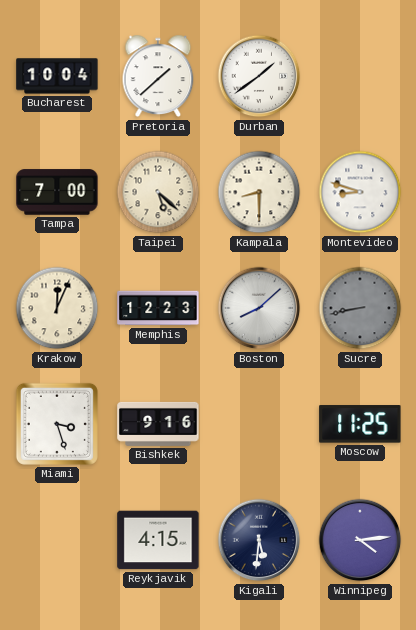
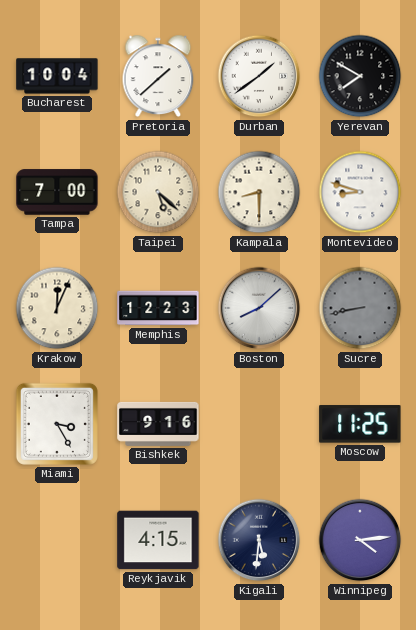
Yerevan: none -> 7:50 (360, 76)
Miami: 3:27 -> 3:25 (57, 424)
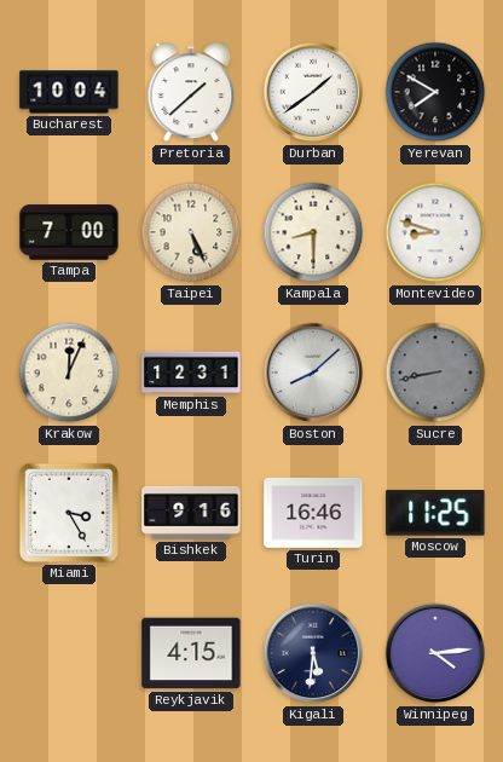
Taipei: 5:22 -> 5:26 (191, 232)
Memphis: 12:23 -> 12:31 (191, 373)
Turin: none -> 16:46 (313, 513)
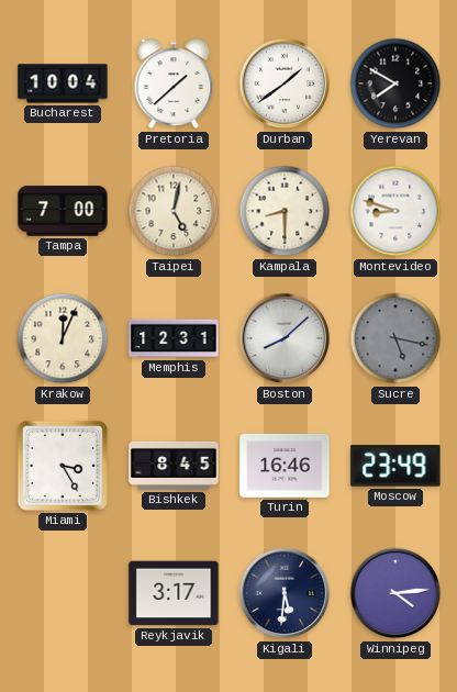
Taipei: 5:26 -> 5:02 (174, 211)
Sucre: 8:43 -> 5:17 (395, 338)
Bishkek: 9:16 -> 8:45 (174, 466)
Moscow: 11:25 -> 23:49 (395, 466)
Reykjavik: 4:15 -> 3:17 (174, 593)
